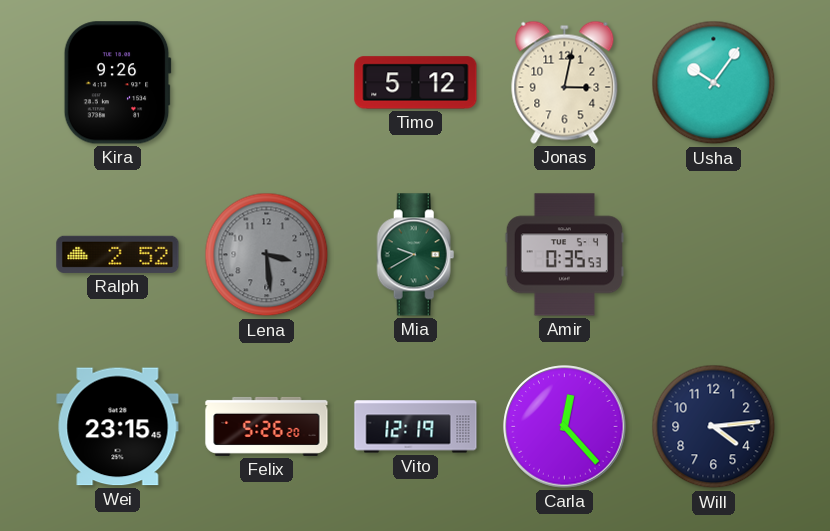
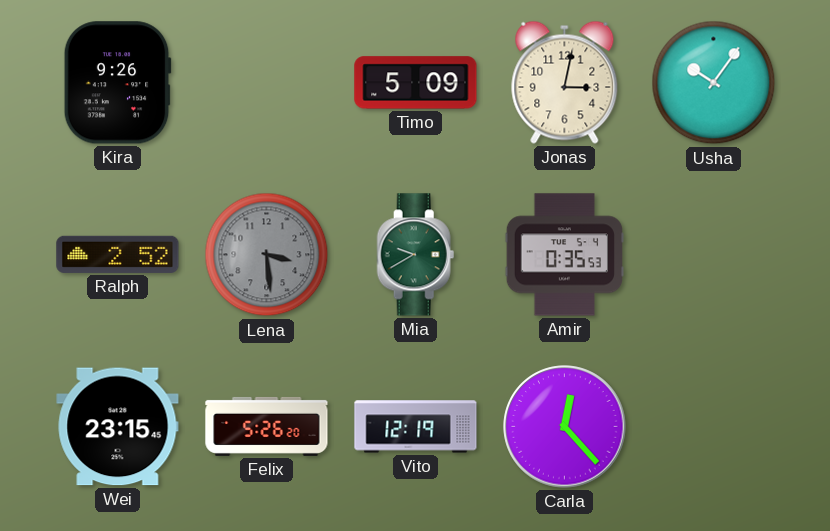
Timo: 5:12 -> 5:09 (416, 83)
Will: 4:14 -> none (714, 427)
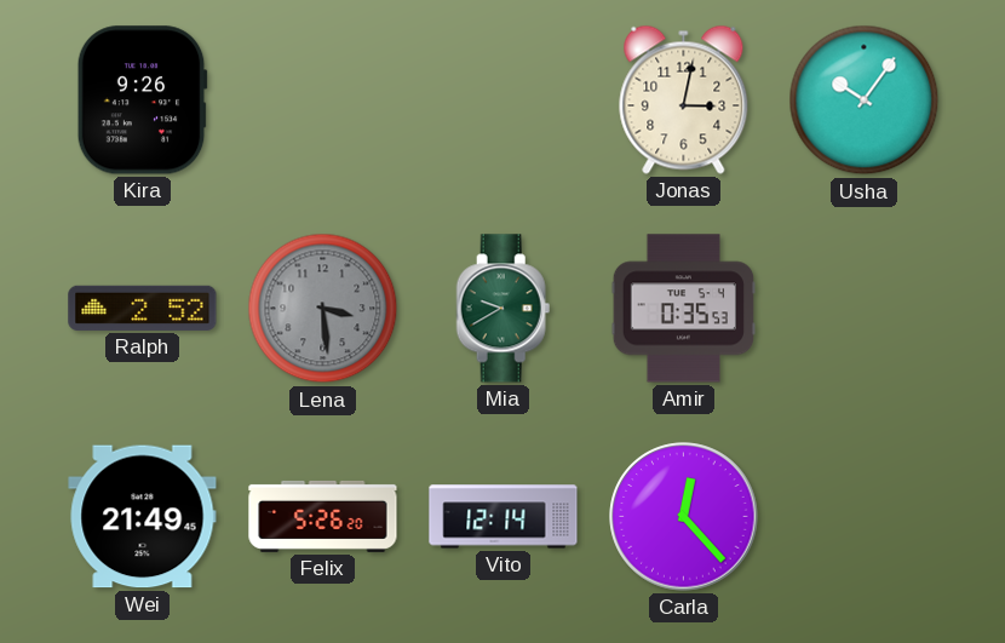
Timo: 5:09 -> none (416, 83)
Wei: 23:15 -> 21:49 (143, 517)
Vito: 12:19 -> 12:14 (504, 517)
